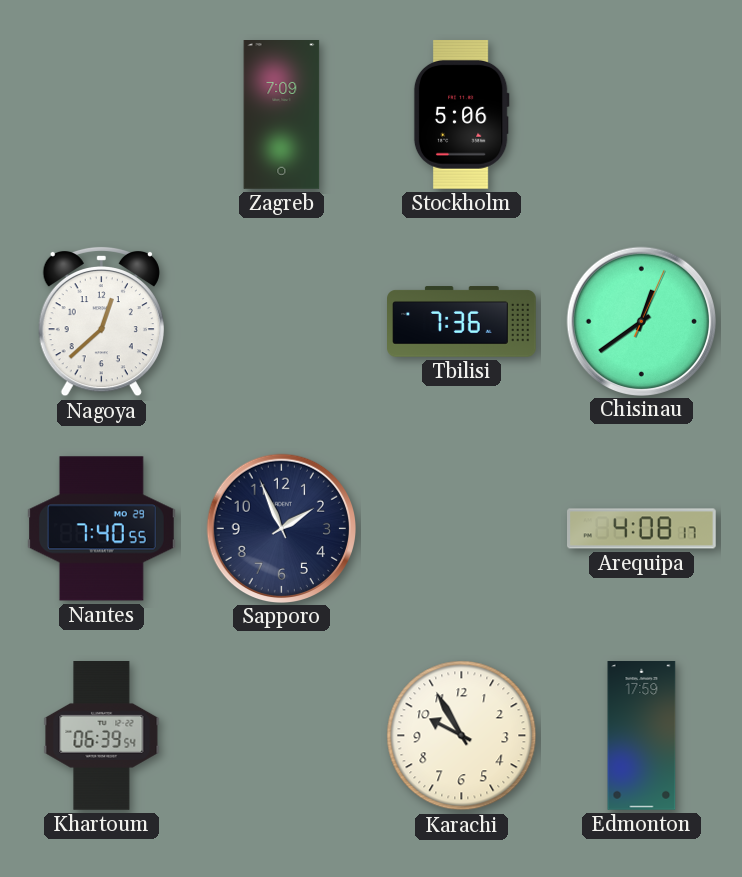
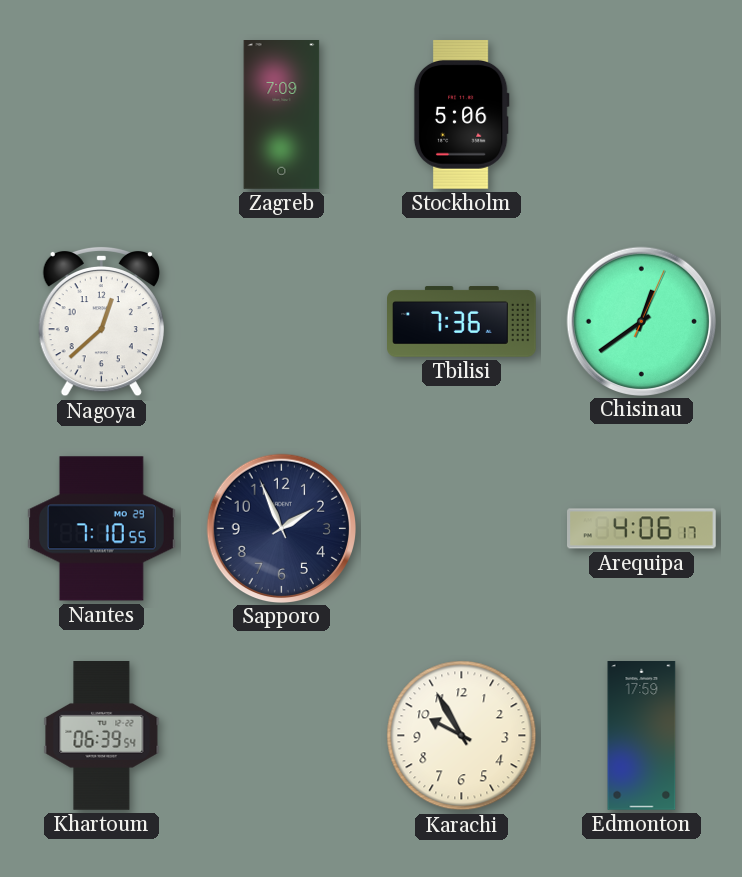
Nantes: 7:40 -> 7:10 (102, 529)
Arequipa: 4:08 -> 4:06 (642, 529)
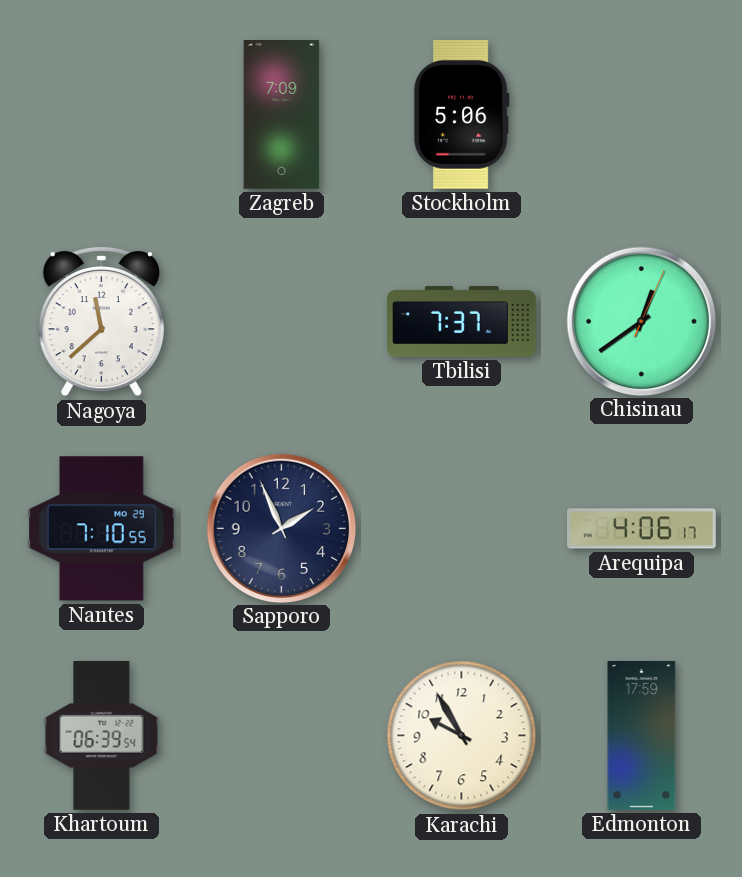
Nagoya: 12:38 -> 11:38 (101, 321)
Tbilisi: 7:36 -> 7:37 (462, 322)
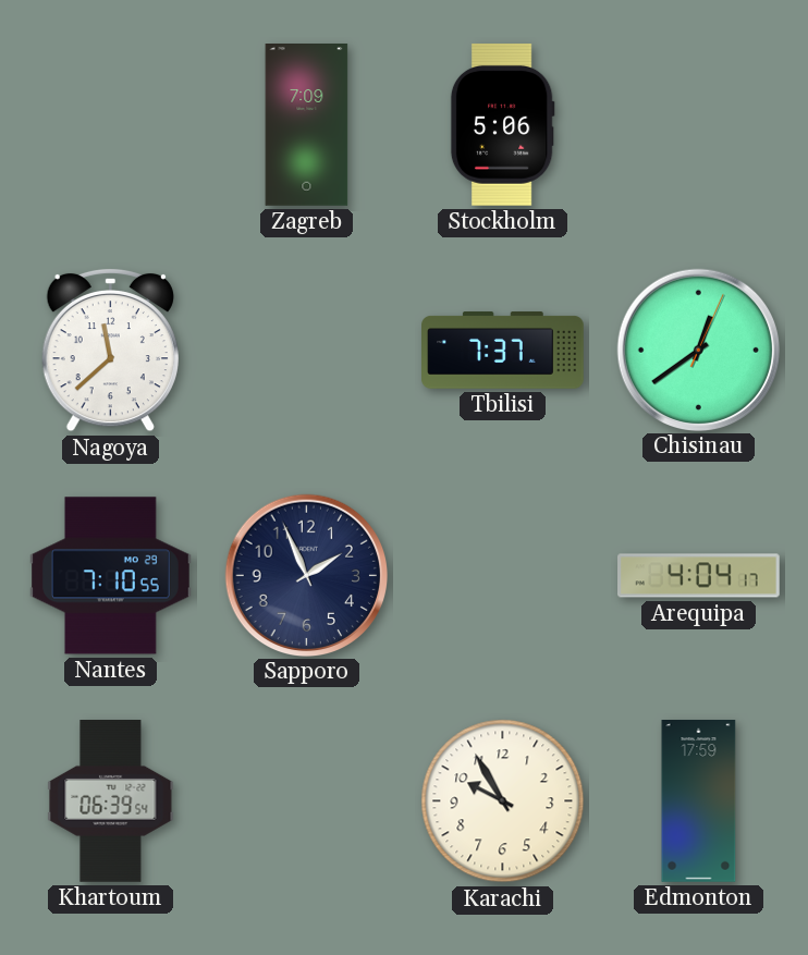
Arequipa: 4:06 -> 4:04 (699, 576)
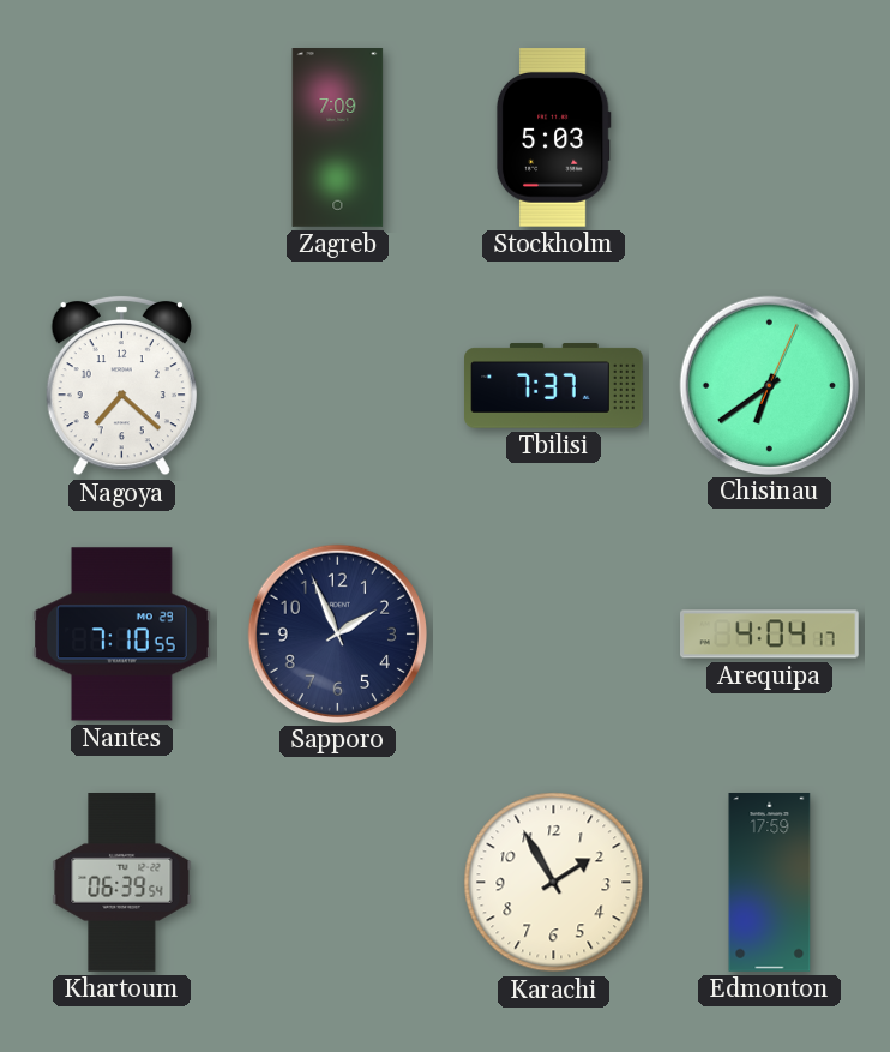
Stockholm: 5:06 -> 5:03 (553, 137)
Nagoya: 11:38 -> 7:22 (121, 385)
Chisinau: 12:39 -> 6:39 (769, 385)
Karachi: 9:55 -> 1:55 (554, 883)
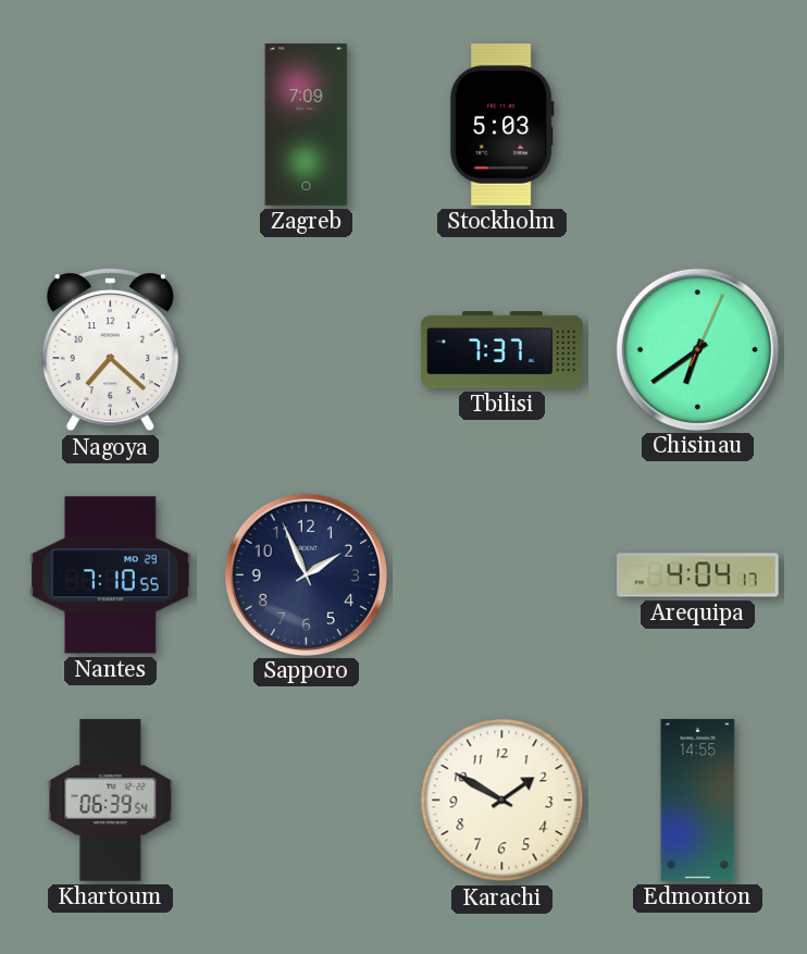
Karachi: 1:55 -> 1:50 (502, 801)
Edmonton: 17:59 -> 14:55 (698, 801)
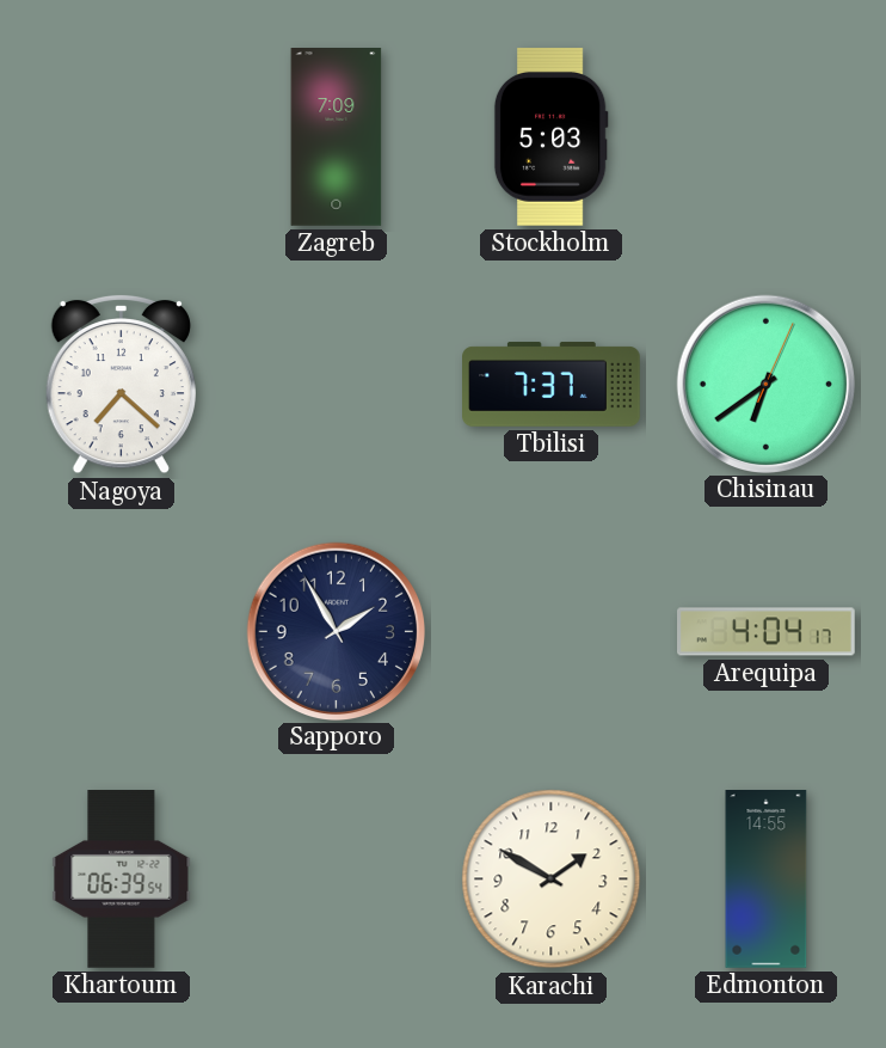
Nantes: 7:10 -> none (111, 575)
Sapporo: 1:56 -> 1:55 (336, 631)
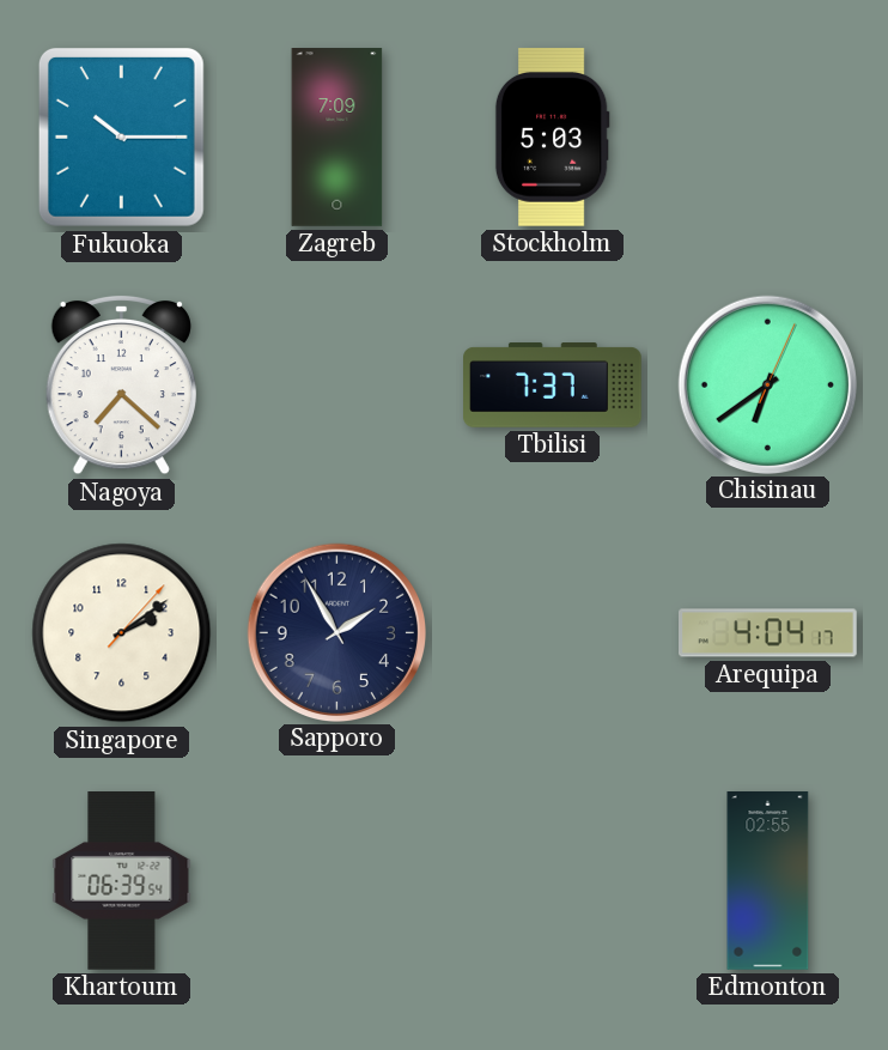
Fukuoka: none -> 10:15 (121, 136)
Singapore: none -> 2:09 (122, 633)
Karachi: 1:50 -> none (552, 880)
Edmonton: 14:55 -> 02:55 (768, 881)
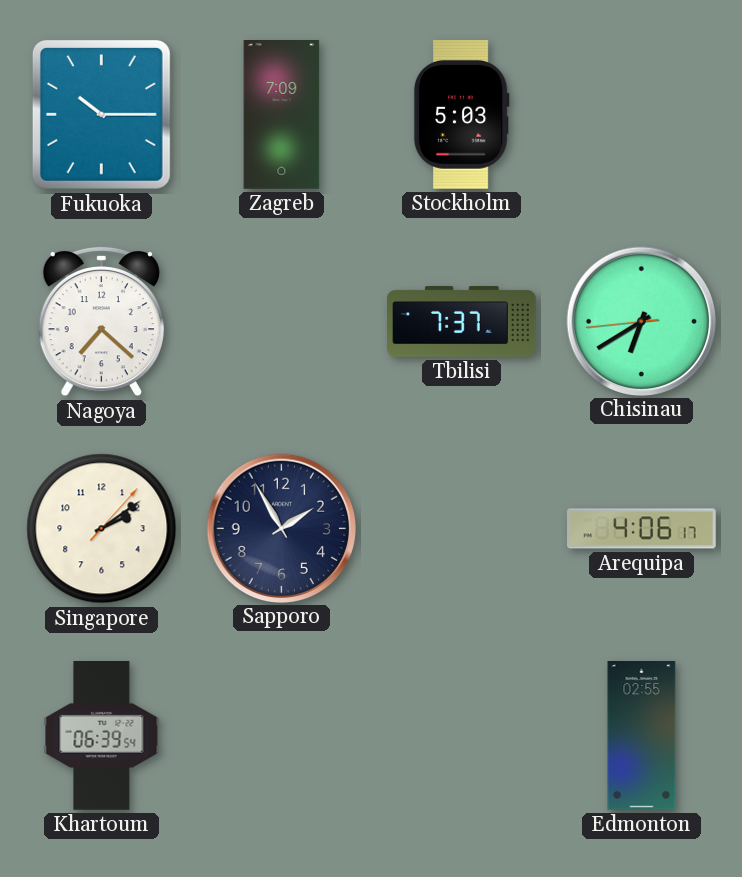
Chisinau: 6:39:04 -> 6:39:44 (641, 321)
Arequipa: 4:04 -> 4:06 (642, 529)
